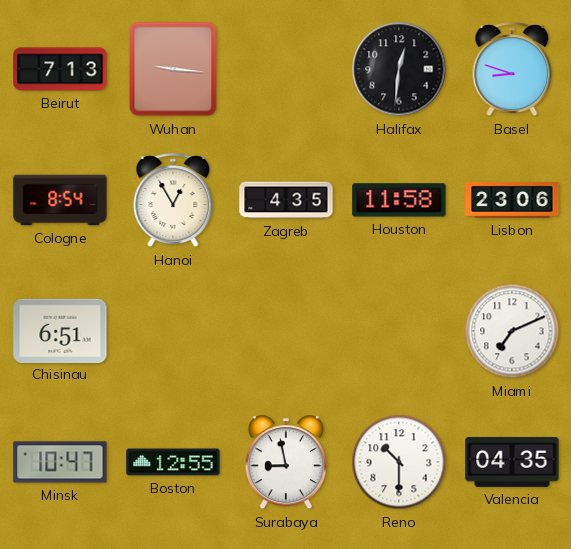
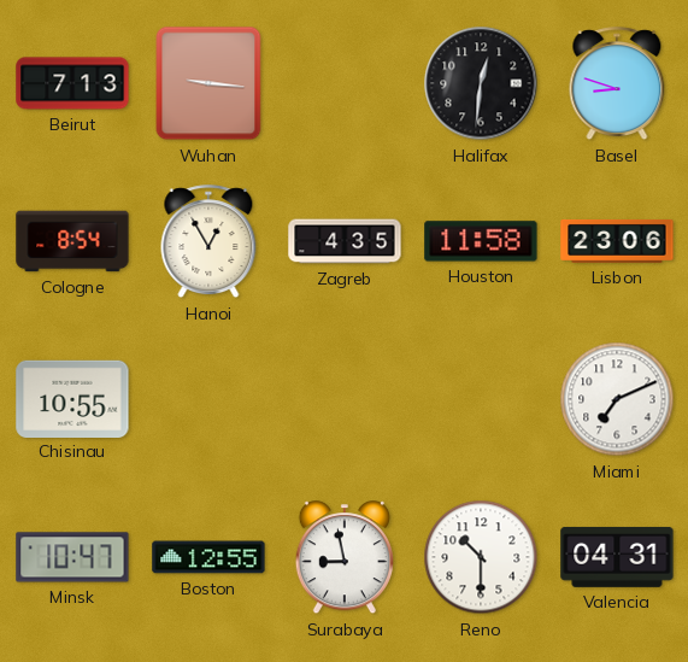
Chisinau: 6:51 -> 10:55 (72, 398)
Valencia: 04:35 -> 04:31 (617, 557)
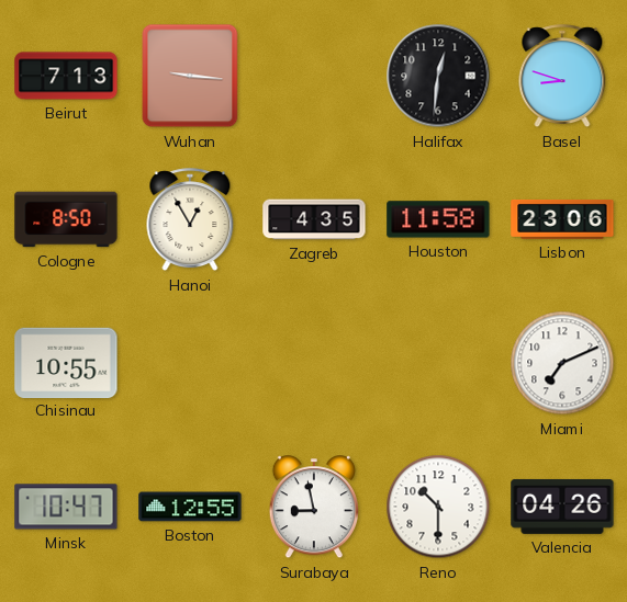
Cologne: 8:54 -> 8:50 (66, 219)
Valencia: 04:31 -> 04:26 (562, 507)
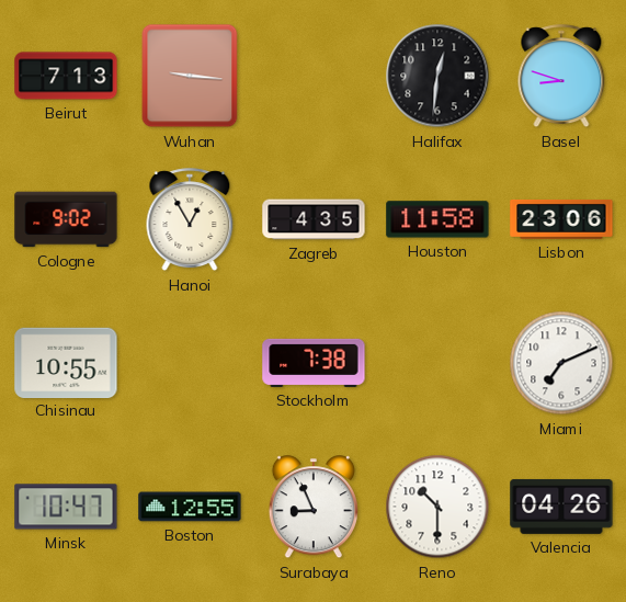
Cologne: 8:50 -> 9:02 (66, 219)
Stockholm: none -> 7:38 (314, 363)
Surabaya: 8:58 -> 8:56 (314, 508)
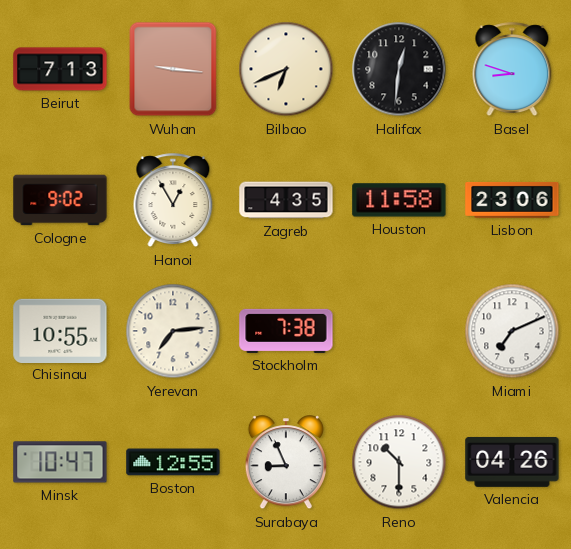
Bilbao: none -> 6:41 (286, 69)
Yerevan: none -> 7:14 (173, 331)
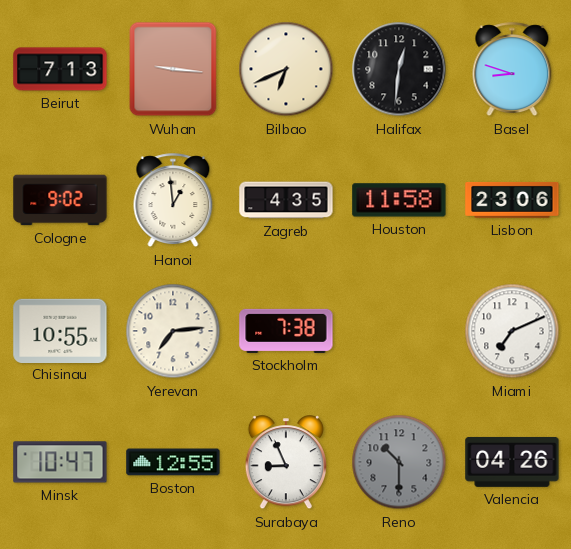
Hanoi: 12:55 -> 12:59 (173, 201)
Reno dial: white -> grey (399, 462)
